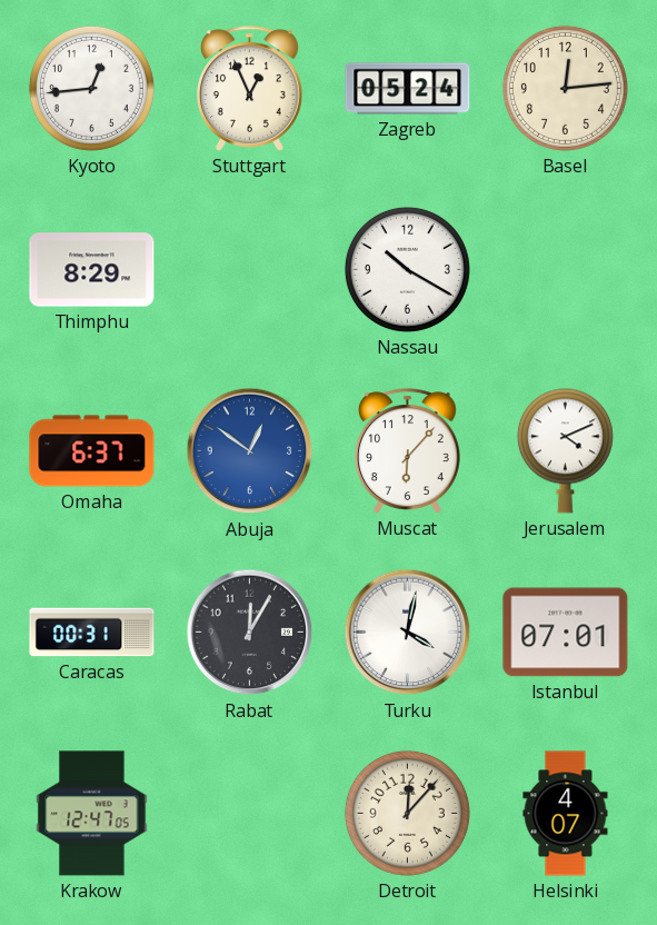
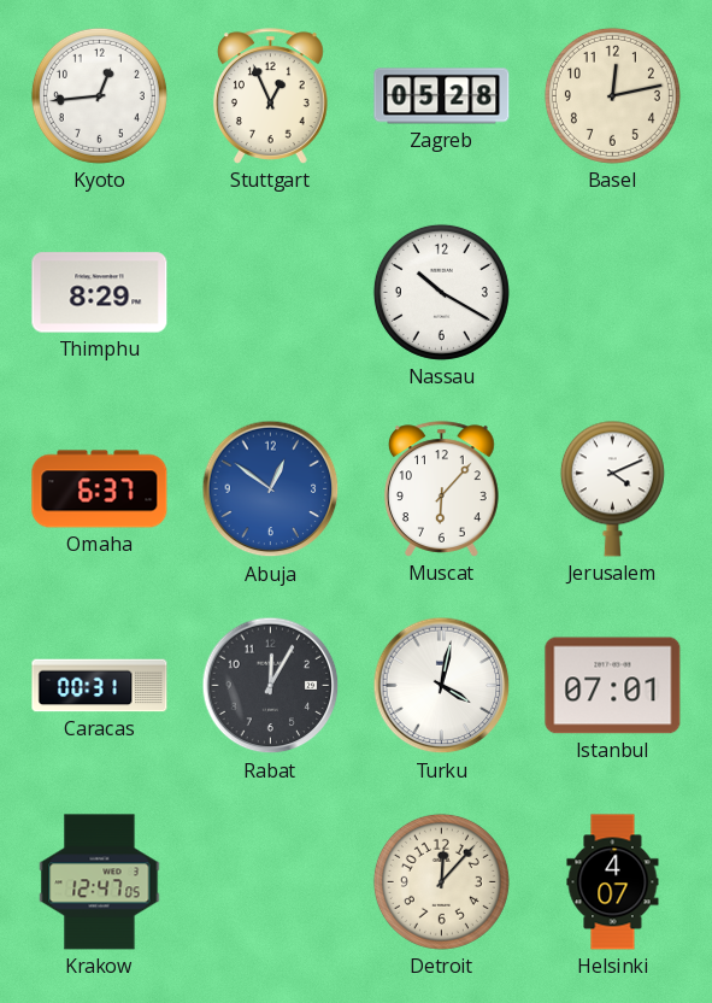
Zagreb: 05:24 -> 05:28 (442, 96)
Basel: 12:14 -> 12:13 (612, 95)
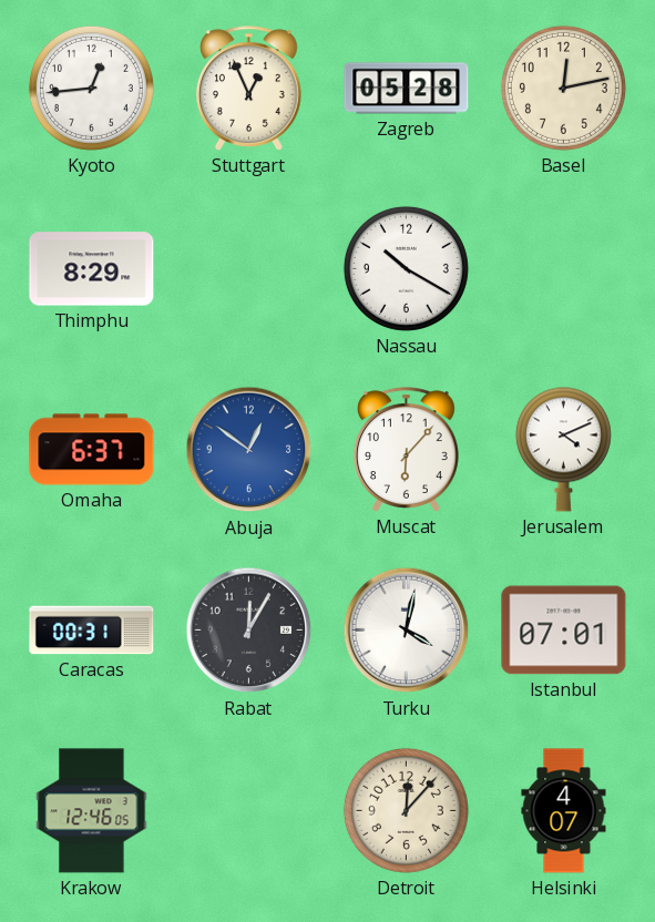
Krakow: 12:47 -> 12:46 (92, 811)
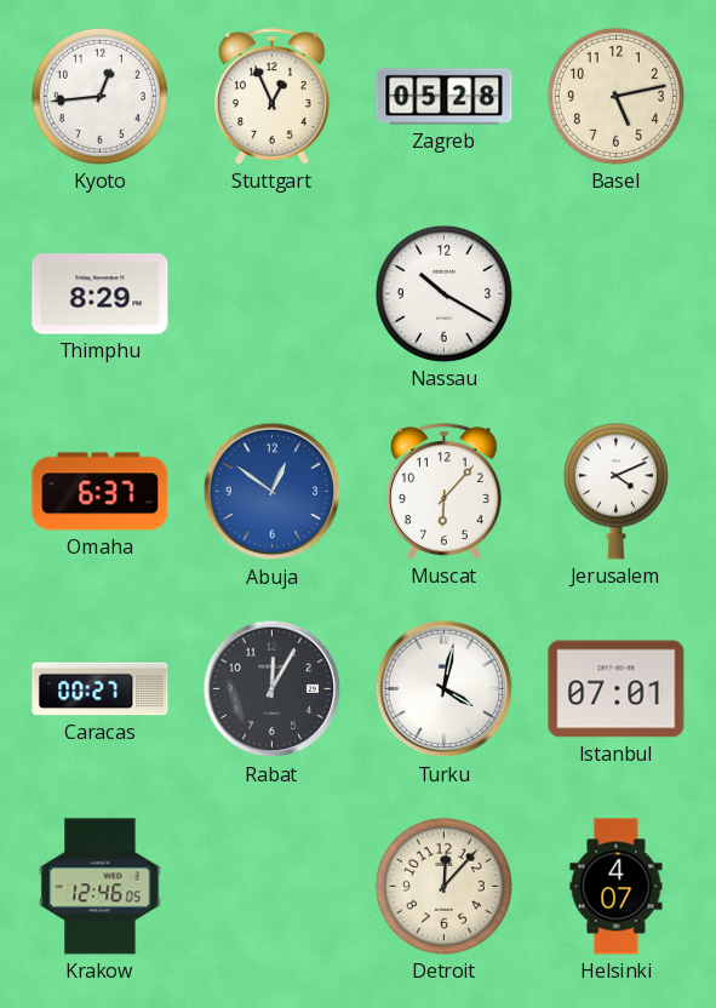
Basel: 12:13 -> 5:13 (615, 96)
Caracas: 00:31 -> 00:27 (101, 689)
